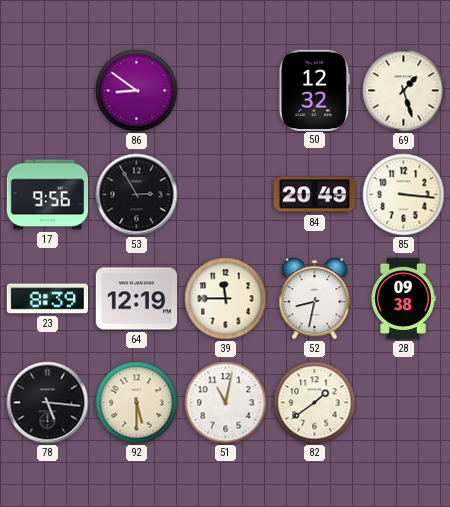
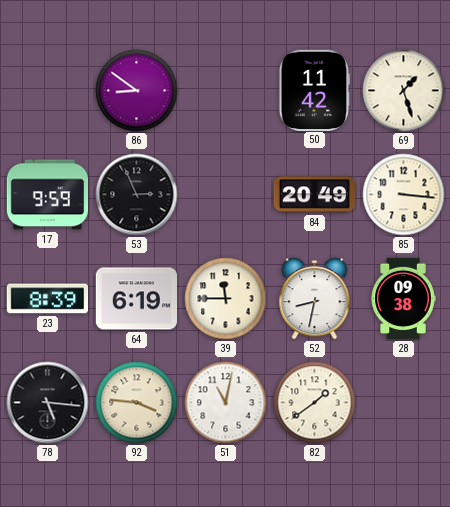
50: 12:32 -> 11:42 (315, 90)
17: 9:56 -> 9:59 (48, 195)
53: 2:55 -> 2:56 (137, 195)
64: 12:19 -> 6:19 (137, 299)
92: 5:30 -> 3:46 (137, 403)
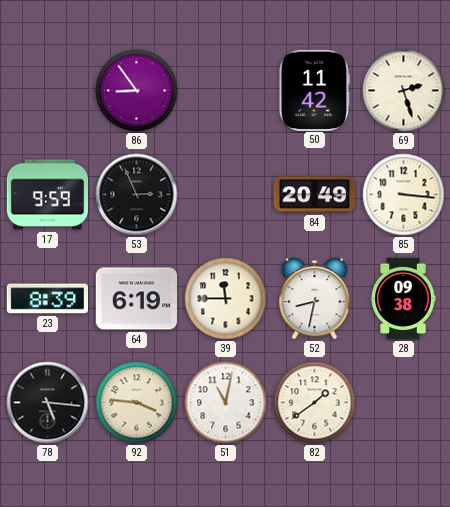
86: 8:51 -> 8:54 (137, 91)
69: 1:27 -> 2:27 (404, 91)
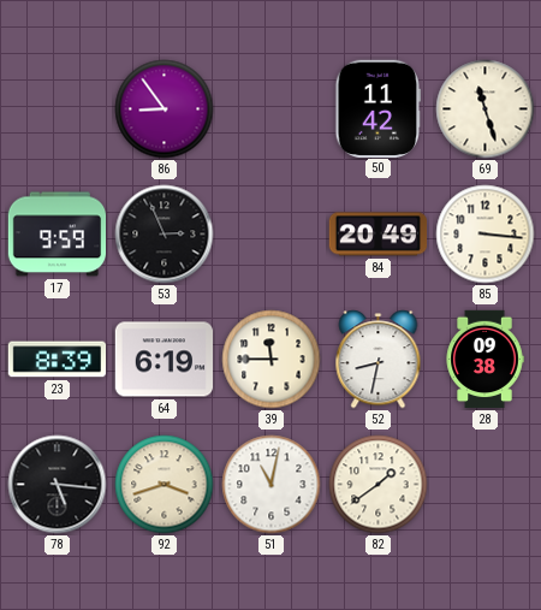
69: 2:27 -> 11:27 (486, 109)
92: 3:46 -> 3:42 (165, 485)
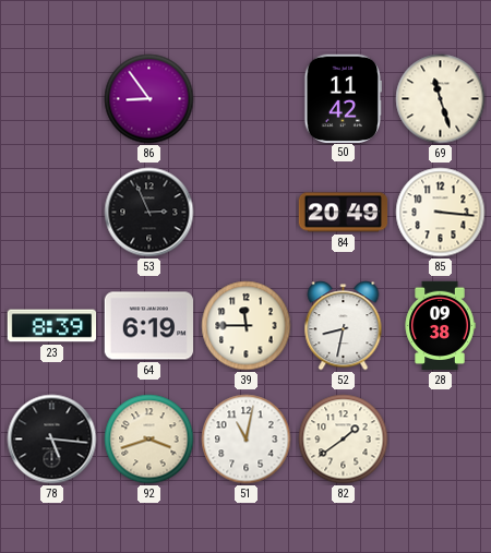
17: 9:59 -> none (58, 235)
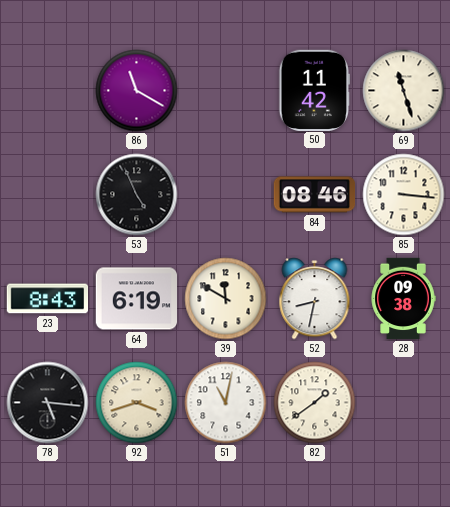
86: 8:54 -> 11:20 (137, 91)
53: 2:56 -> 4:56 (137, 195)
84: 20:49 -> 08:46 (315, 195)
23: 8:39 -> 8:43 (48, 299)
39: 11:45 -> 11:50 (226, 299)
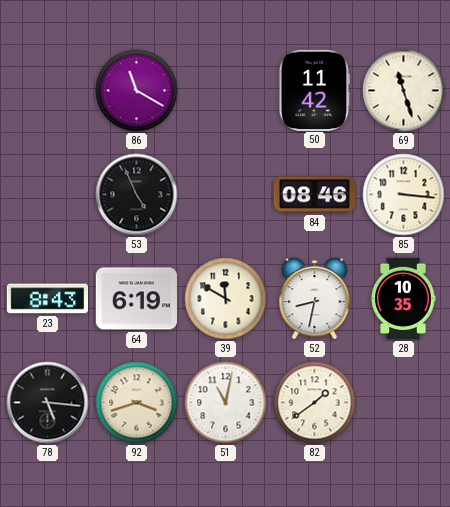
28: 09:38 -> 10:35 (403, 299)
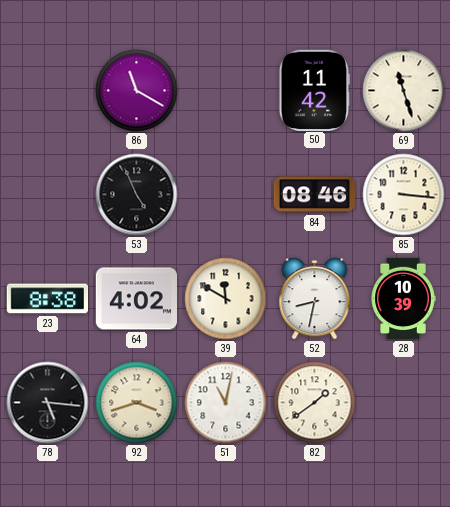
23: 8:43 -> 8:38 (48, 299)
64: 6:19 -> 4:02 (137, 299)
28: 10:35 -> 10:39 (403, 299)
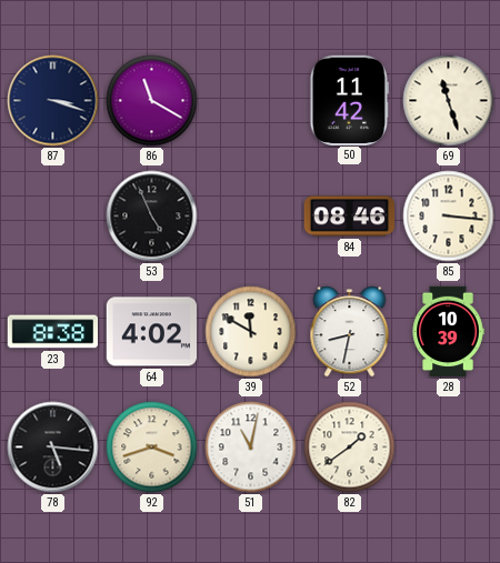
87: none -> 3:18 (53, 101)
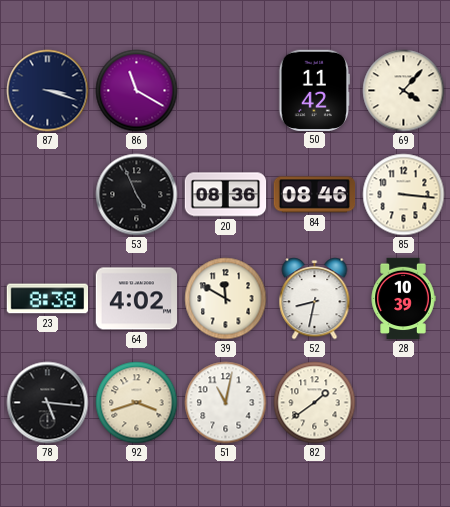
69: 11:27 -> 4:07 (404, 91)
20: none -> 08:36 (226, 195)
